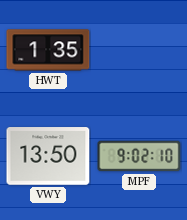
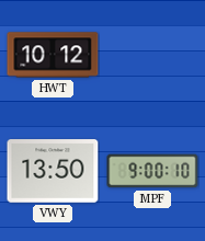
HWT: 1:35 -> 10:12 (53, 55)
MPF: 9:02 -> 9:00 (152, 171)
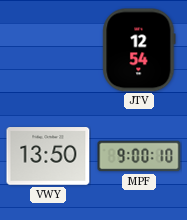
HWT: 10:12 -> none (53, 55)
JTV: none -> 12:54 (139, 50)
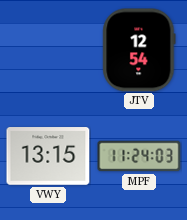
VWY: 13:50 -> 13:15 (48, 156)
MPF: 9:00 -> 11:24 (139, 156)
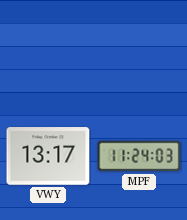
JTV: 12:54 -> none (139, 50)
VWY: 13:15 -> 13:17 (48, 156)
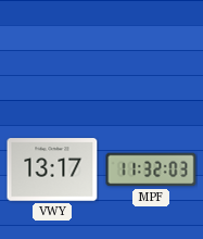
MPF: 11:24 -> 11:32 (151, 169)
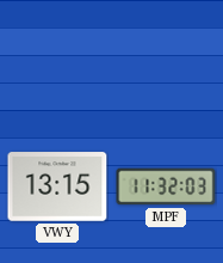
VWY: 13:17 -> 13:15 (57, 186)
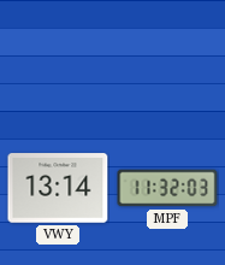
VWY: 13:15 -> 13:14 (58, 188)
